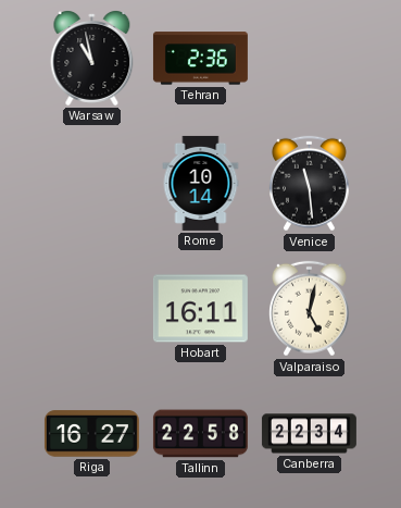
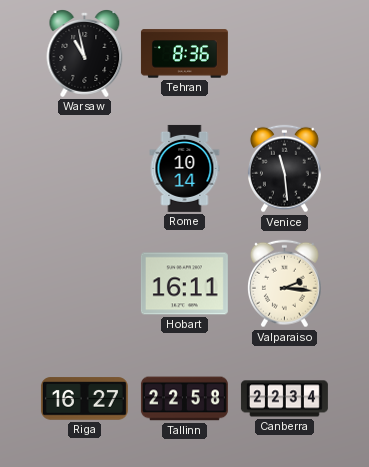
Tehran: 2:36 -> 8:36 (184, 54)
Valparaiso: 5:02 -> 2:16 (285, 284)
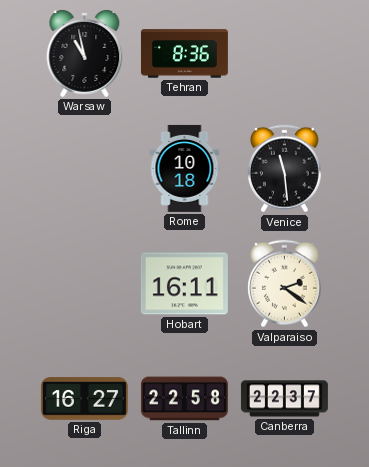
Rome: 10:14 -> 10:18 (185, 168)
Valparaiso: 2:16 -> 2:21 (285, 284)
Canberra: 22:34 -> 22:37 (284, 399)
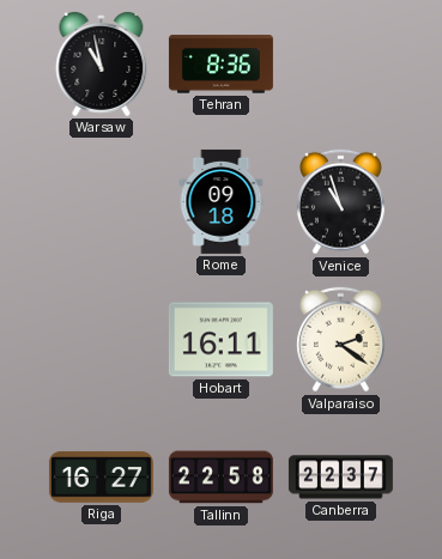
Rome: 10:18 -> 09:18 (222, 201)
Venice: 11:29 -> 10:57 (341, 202)
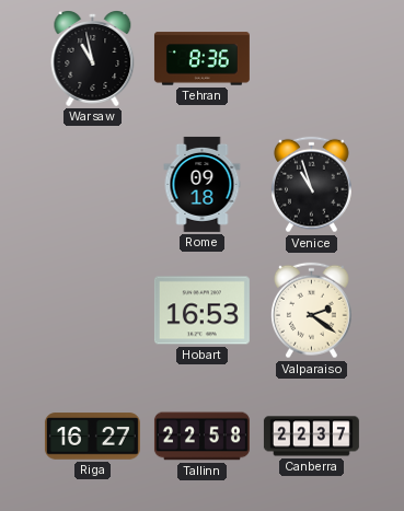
Hobart: 16:11 -> 16:53 (201, 311)
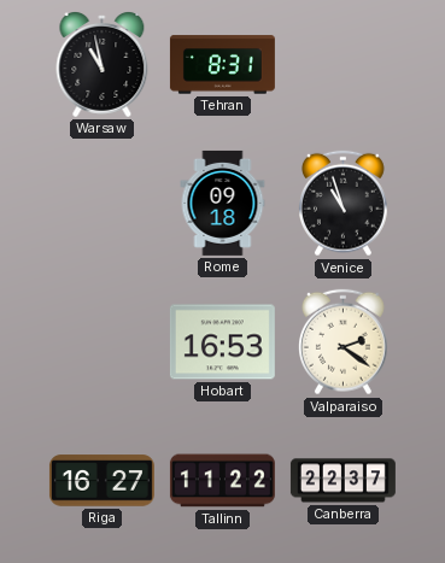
Tehran: 8:36 -> 8:31 (222, 65)
Tallinn: 22:58 -> 11:22 (222, 481)
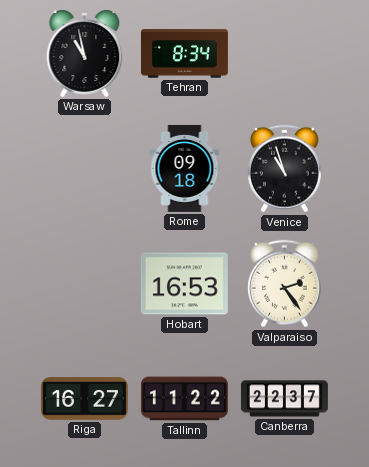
Tehran: 8:31 -> 8:34 (184, 54)
Valparaiso: 2:21 -> 2:24 (285, 284)
